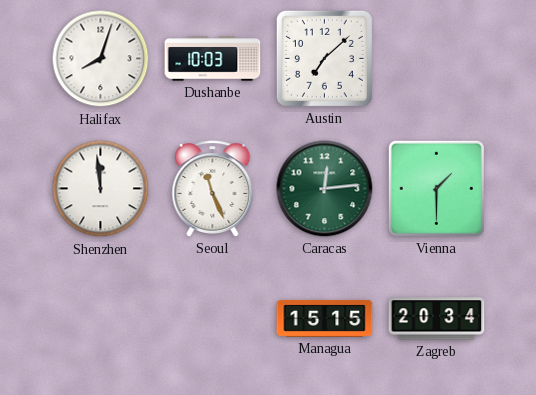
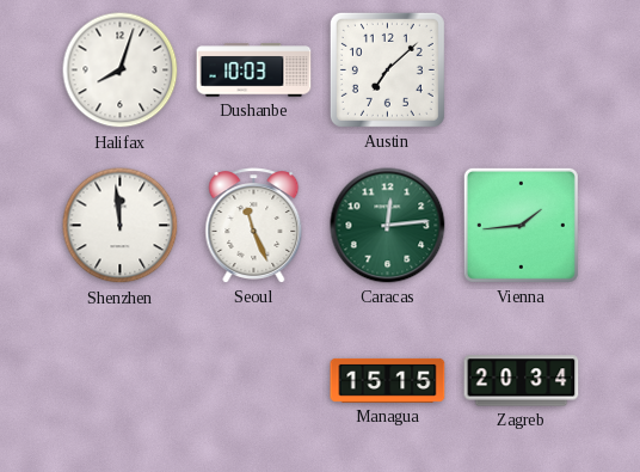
Vienna: 1:30 -> 1:44 (521, 225)
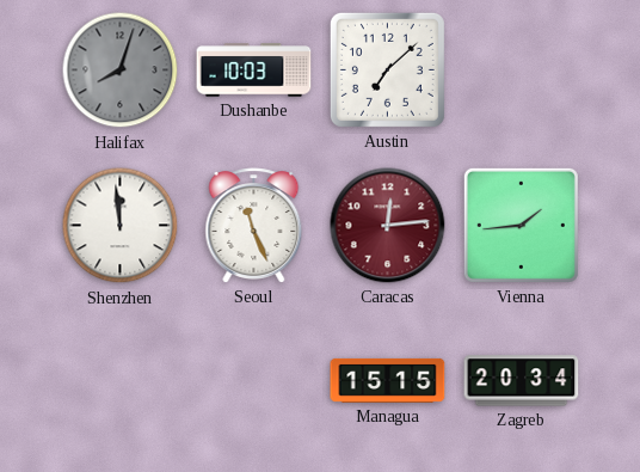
Halifax dial: white -> grey (121, 71)
Caracas dial: green -> burgundy (388, 226)
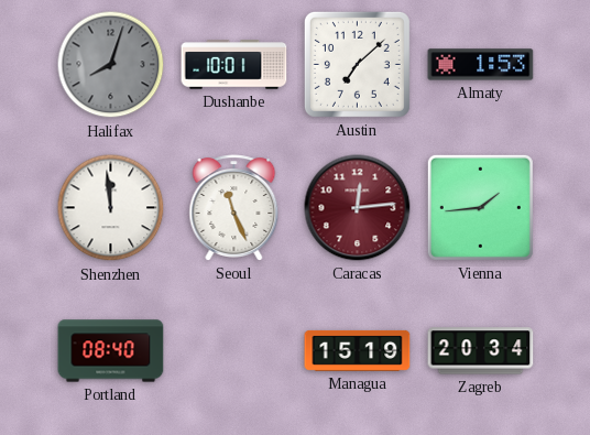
Dushanbe: 10:03 -> 10:01 (234, 65)
Almaty: none -> 1:53 (481, 65)
Portland: none -> 08:40 (111, 351)
Managua: 15:15 -> 15:19 (358, 350)
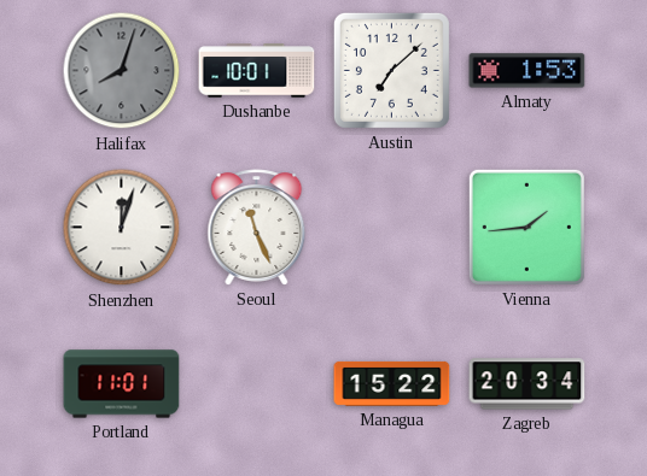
Shenzhen: 11:59 -> 12:03 (122, 228)
Caracas: 12:14 -> none (358, 208)
Portland: 08:40 -> 11:01 (122, 384)
Managua: 15:19 -> 15:22 (392, 383)
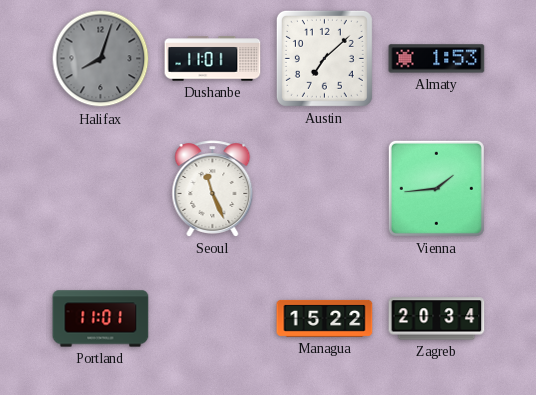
Dushanbe: 10:01 -> 11:01 (213, 59)
Shenzhen: 12:03 -> none (122, 228)
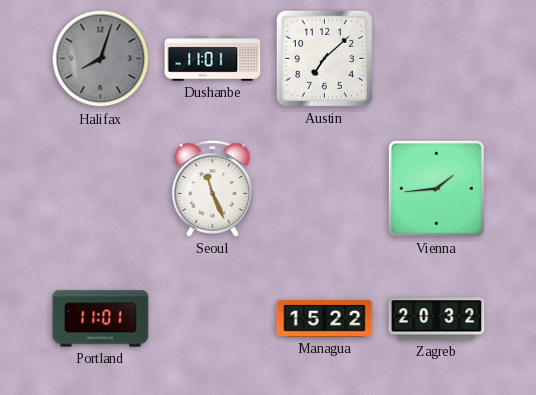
Almaty: 1:53 -> none (437, 59)
Zagreb: 20:34 -> 20:32 (437, 319)
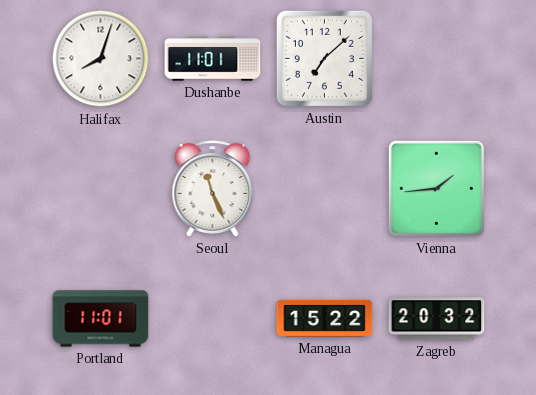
Halifax dial: grey -> white (101, 59)
